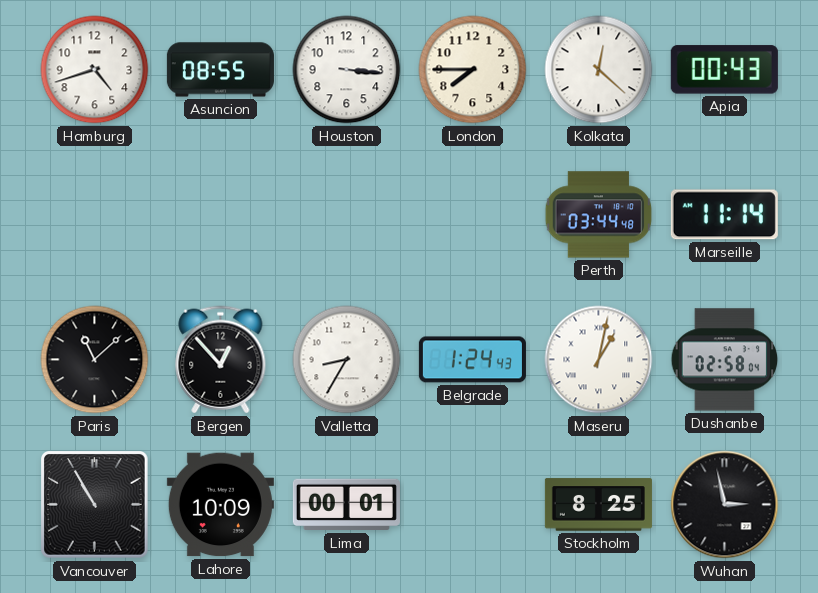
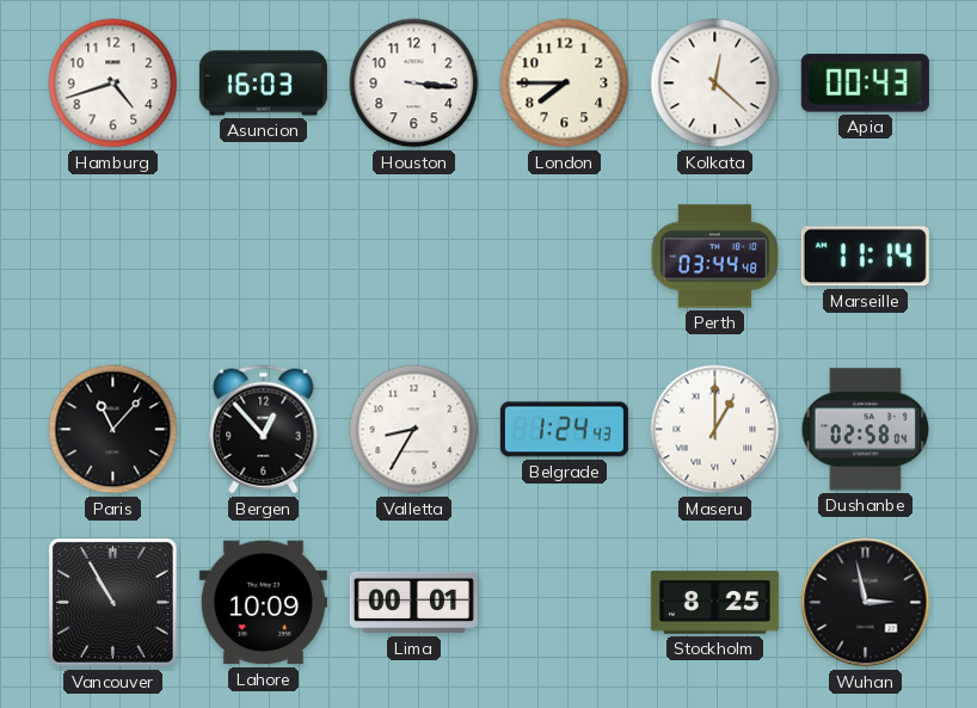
Asuncion: 08:55 -> 16:03 (263, 84)
Paris: 11:08 -> 11:07 (113, 430)
Maseru: 1:02 -> 1:00 (715, 430)
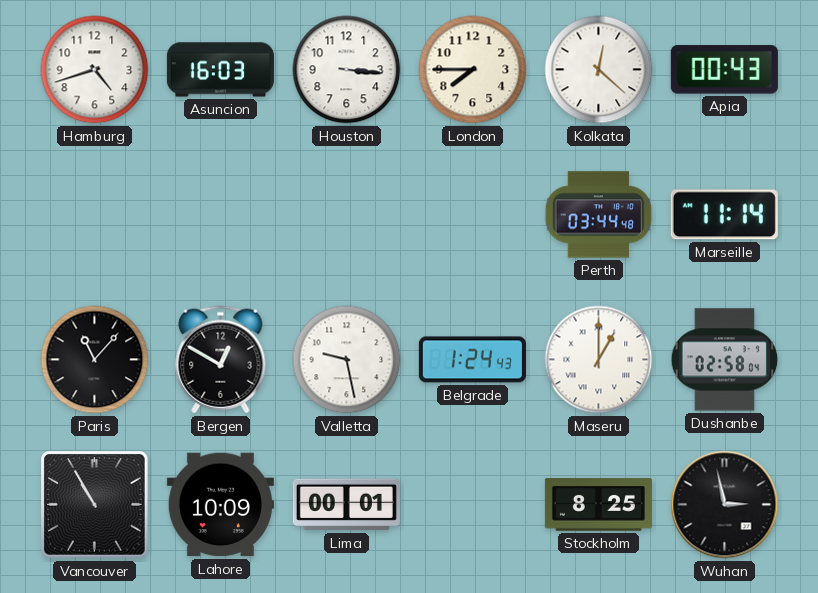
Bergen: 12:53 -> 12:50 (221, 360)
Valletta: 8:35 -> 9:28 (347, 360)
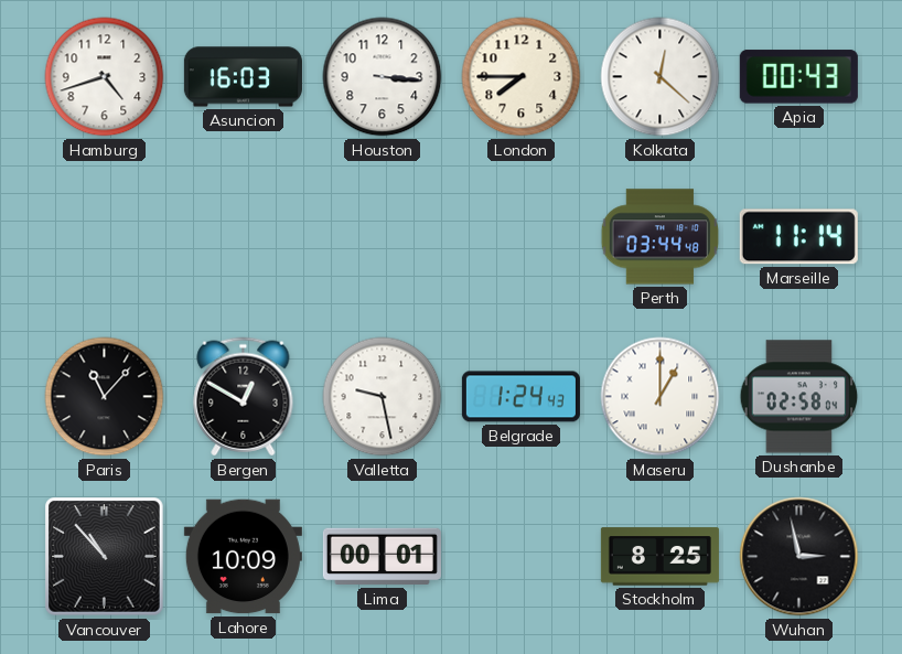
Vancouver: 10:55 -> 10:53 (105, 557)
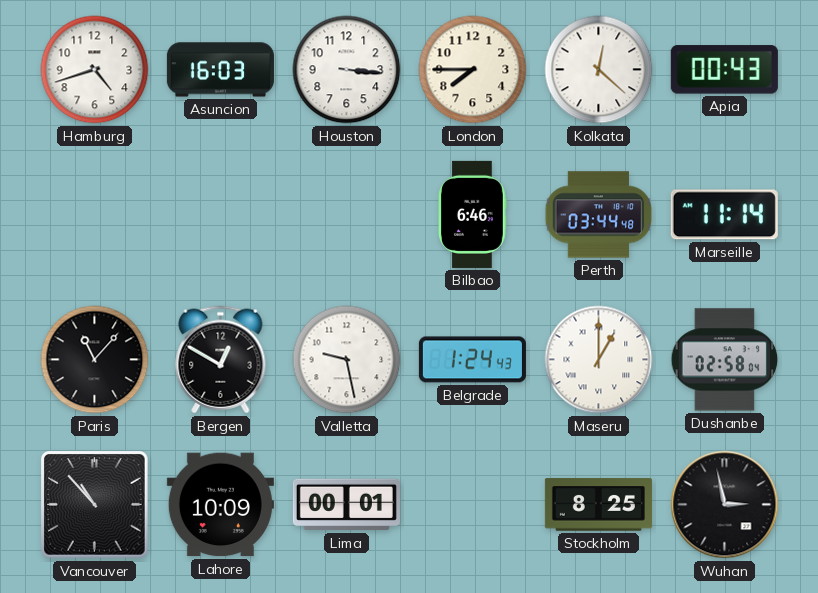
Bilbao: none -> 6:46 (473, 214)
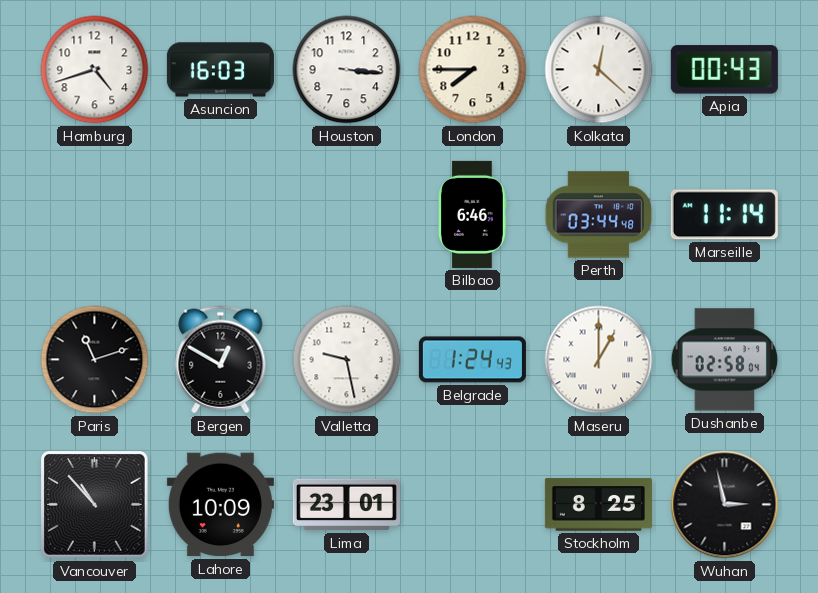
Paris: 11:07 -> 11:12 (95, 360)
Lima: 00:01 -> 23:01 (346, 505)
